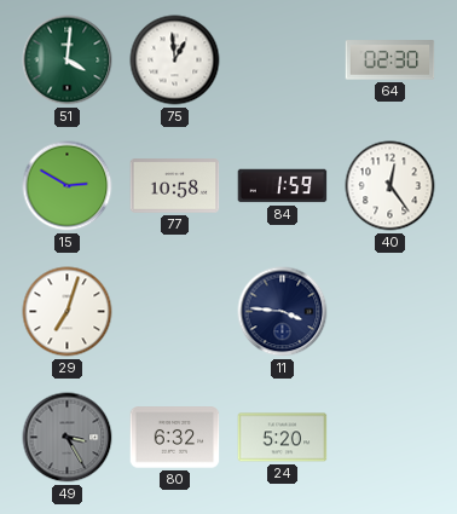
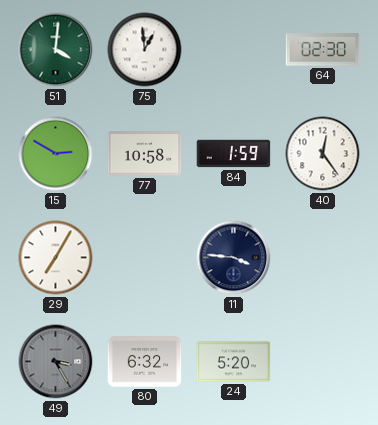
29: 7:03 -> 7:05 (56, 258)
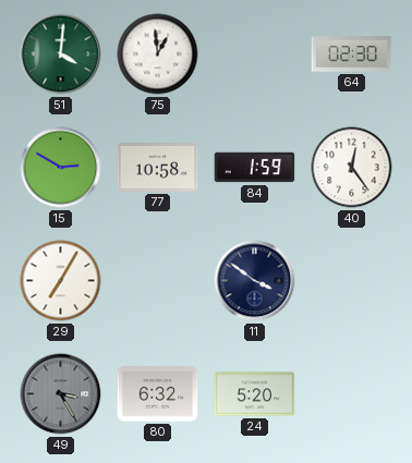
11: 3:46 -> 3:51 (255, 281)
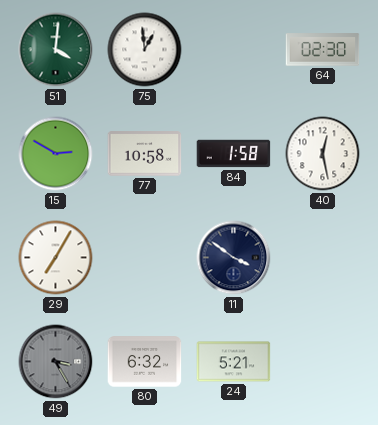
84: 1:59 -> 1:58 (234, 154)
40: 12:24 -> 12:28 (323, 154)
24: 5:20 -> 5:21 (234, 362)
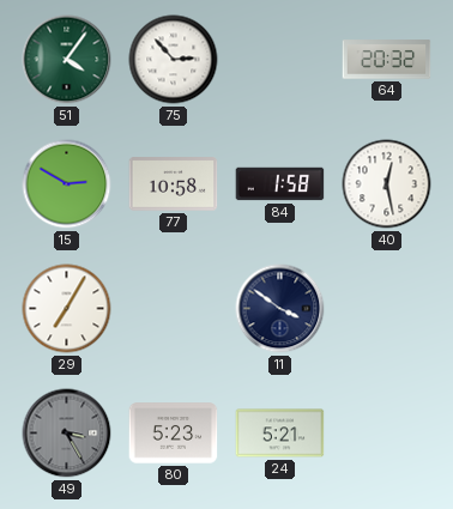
51: 4:01 -> 4:06 (67, 60)
75: 12:59 -> 2:53 (174, 60)
64: 02:30 -> 20:32 (387, 60)
80: 6:32 -> 5:23 (174, 434)
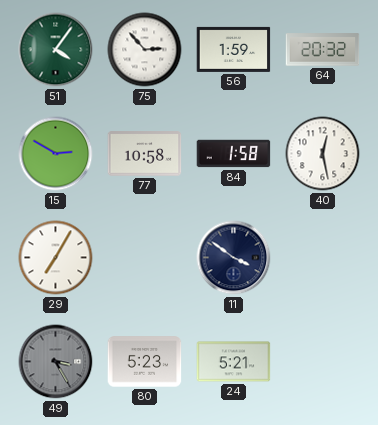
56: none -> 1:59 (234, 49)
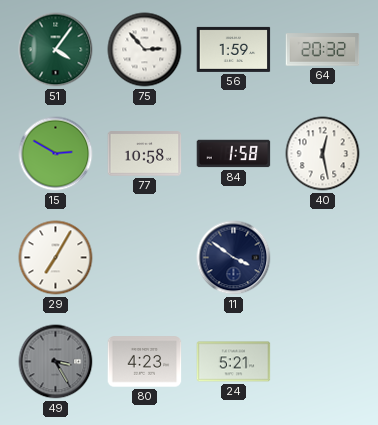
80: 5:23 -> 4:23 (145, 362)
